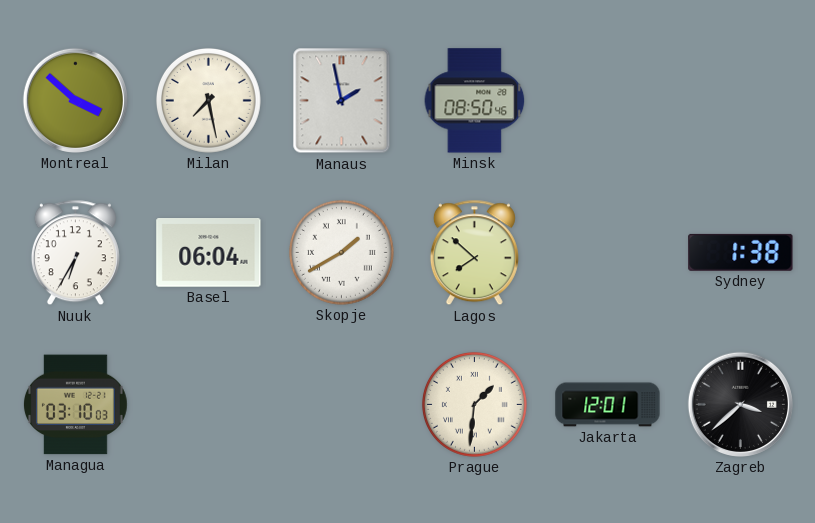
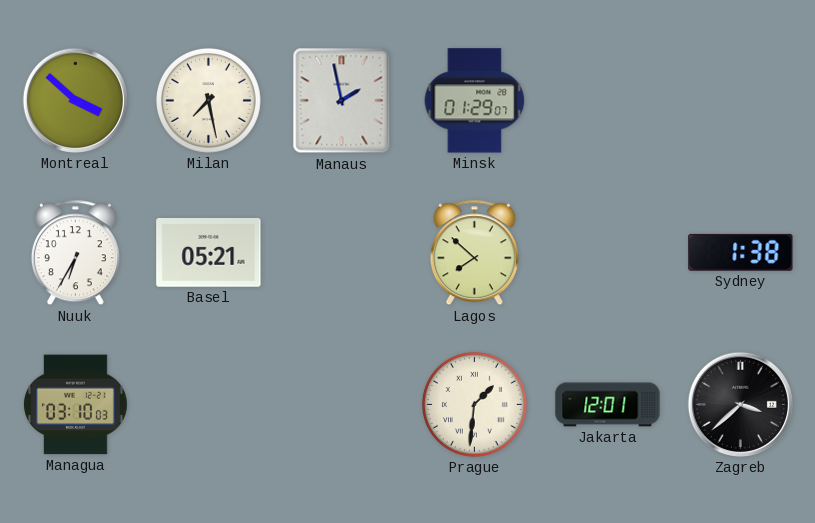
Minsk: 08:50 -> 01:29 (475, 101)
Basel: 06:04 -> 05:21 (209, 253)
Skopje: 1:40 -> none (341, 252)
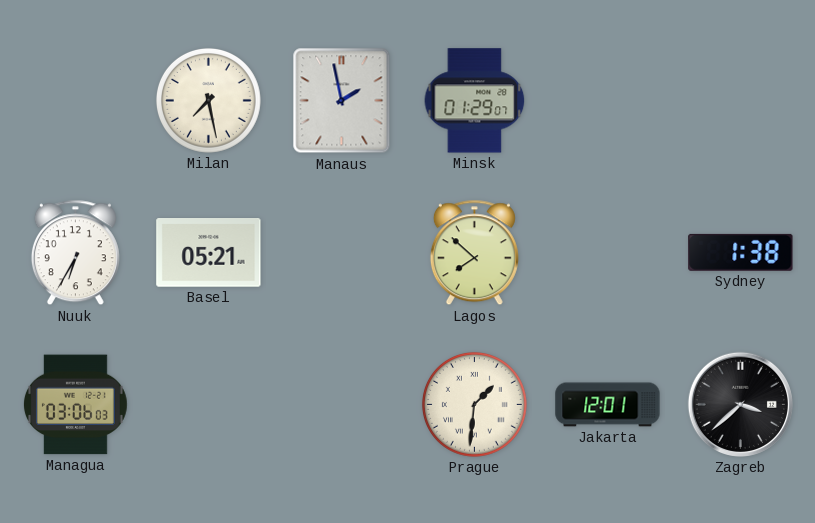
Montreal: 3:52 -> none (75, 100)
Managua: 03:10 -> 03:06 (75, 405)
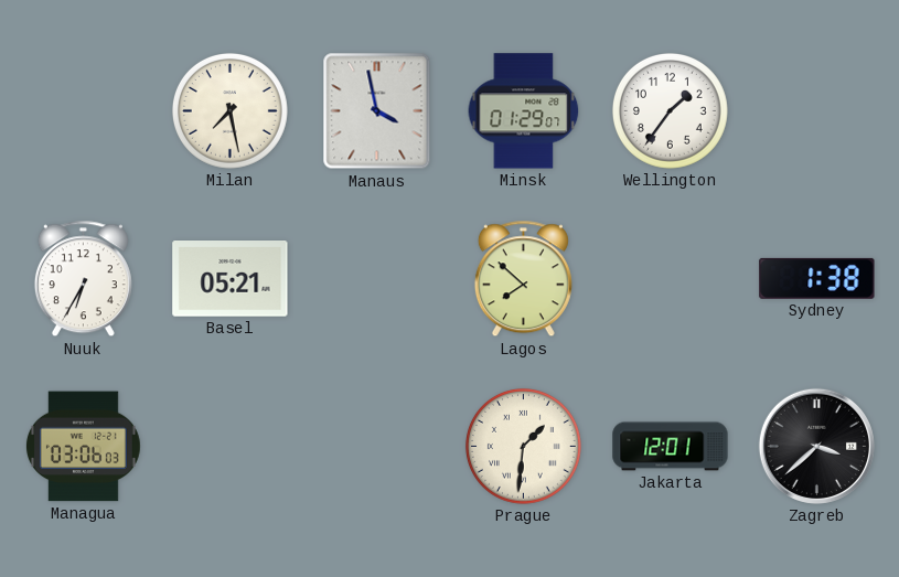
Manaus: 1:58 -> 3:58 (377, 111)
Wellington: none -> 1:36 (670, 110)
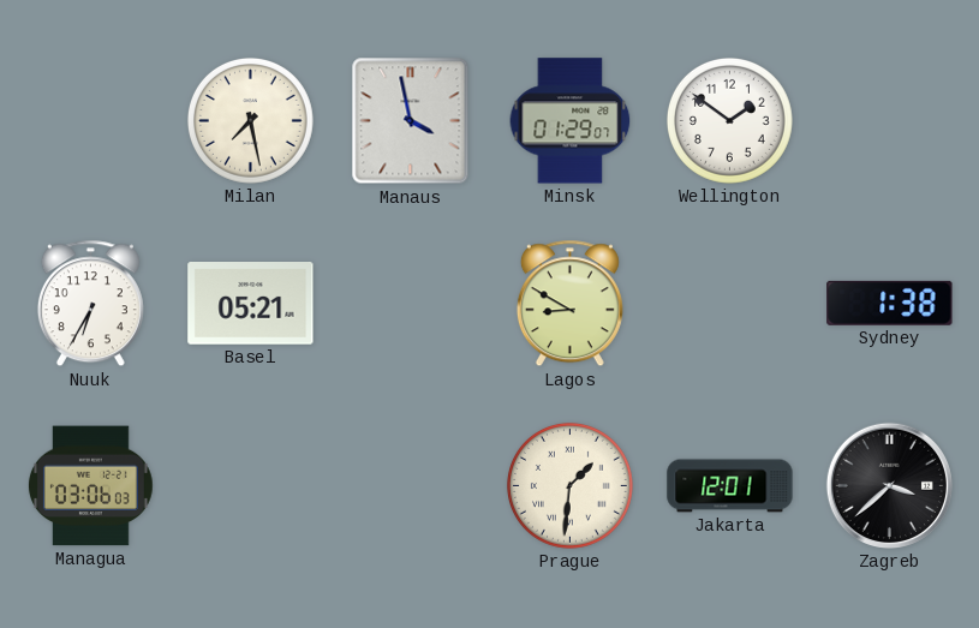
Wellington: 1:36 -> 1:51 (729, 120)
Lagos: 7:52 -> 8:50 (569, 304)
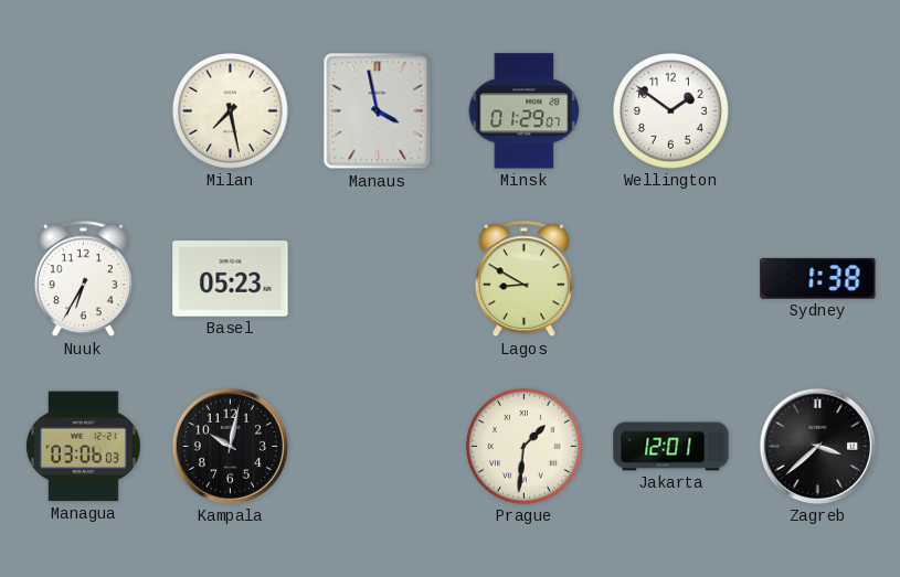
Basel: 05:21 -> 05:23 (231, 279)
Kampala: none -> 10:02 (230, 446)
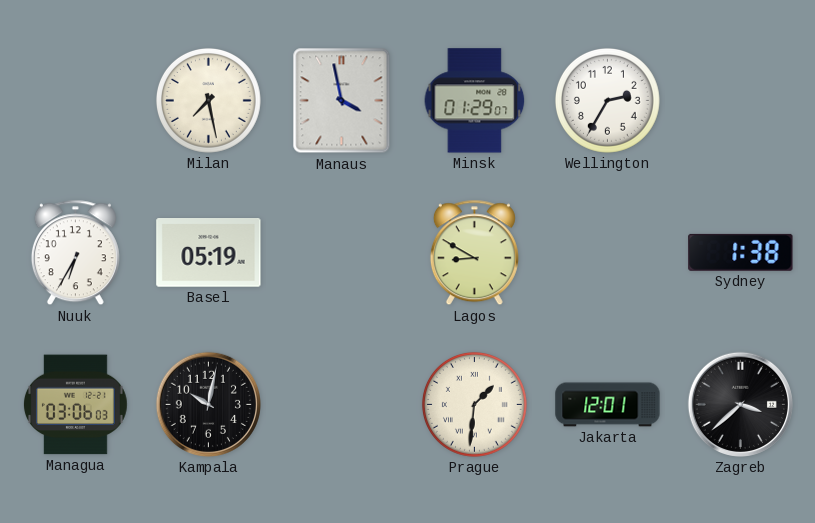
Wellington: 1:51 -> 2:35 (607, 100)
Basel: 05:23 -> 05:19 (209, 253)
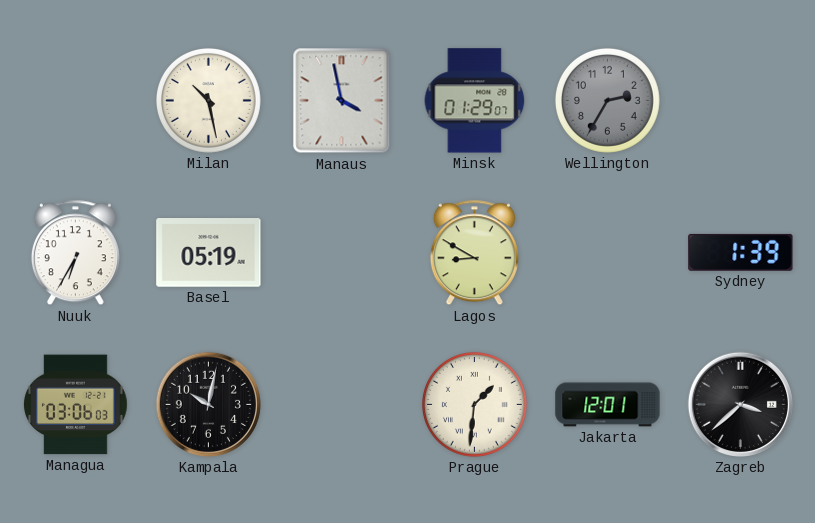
Milan: 7:28 -> 10:28 (208, 100)
Wellington dial: white -> grey (607, 100)
Sydney: 1:38 -> 1:39 (741, 252)
